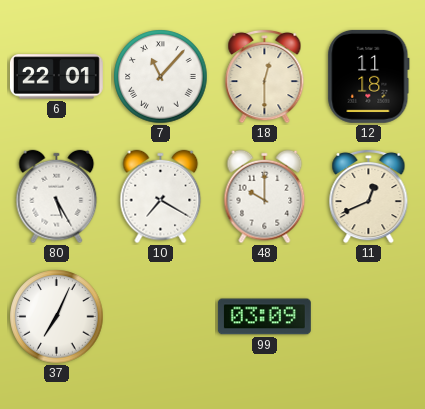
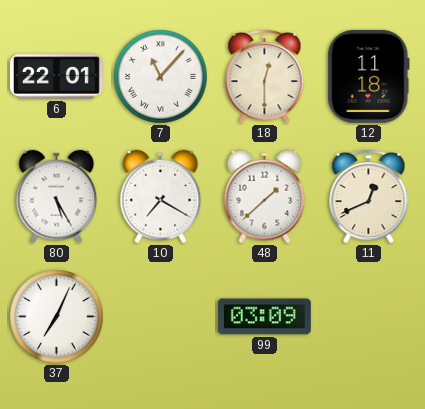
48: 10:00 -> 1:38 (265, 197)
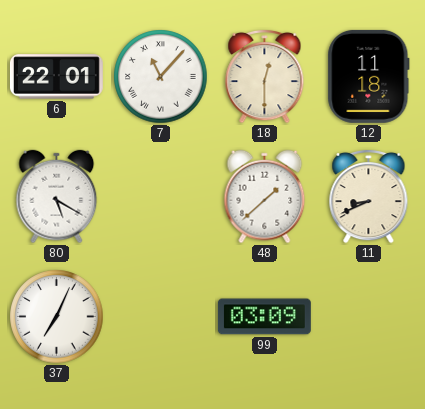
80: 5:25 -> 5:20 (57, 197)
10: 7:20 -> none (161, 197)
11: 12:41 -> 8:41 (369, 196)
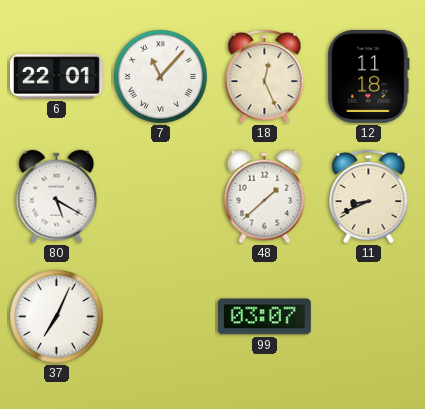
18: 12:30 -> 12:26 (265, 76)
99: 03:09 -> 03:07 (264, 317)
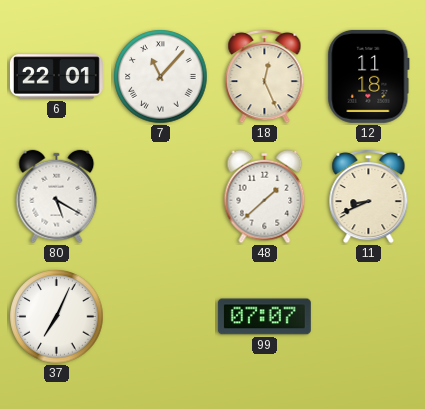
99: 03:07 -> 07:07 (264, 317)
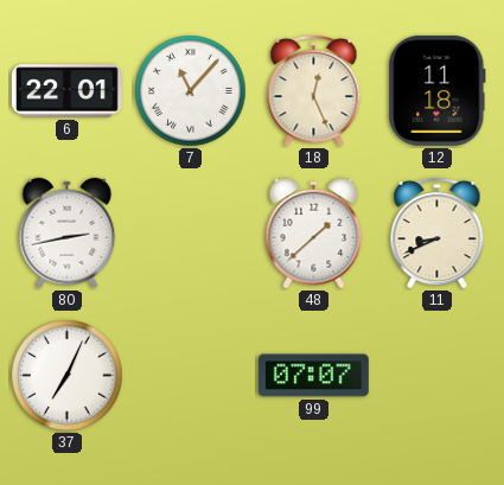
80: 5:20 -> 2:43 (68, 234)
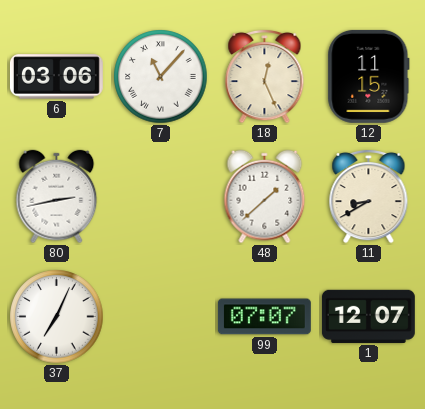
6: 22:01 -> 03:06 (56, 77)
12: 11:18 -> 11:15 (369, 76)
11: 8:41 -> 8:40 (369, 196)
1: none -> 12:07 (368, 316)
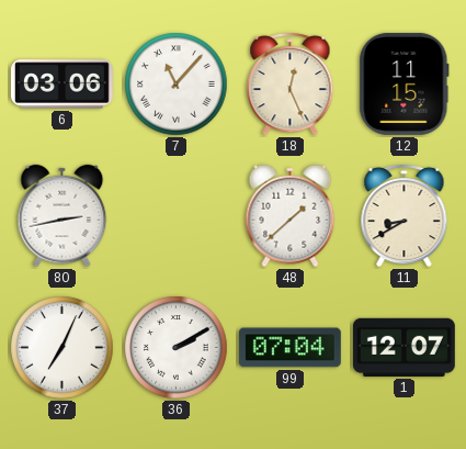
36: none -> 2:10 (177, 348)
99: 07:07 -> 07:04 (289, 348)
